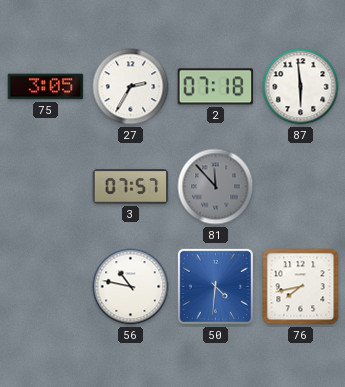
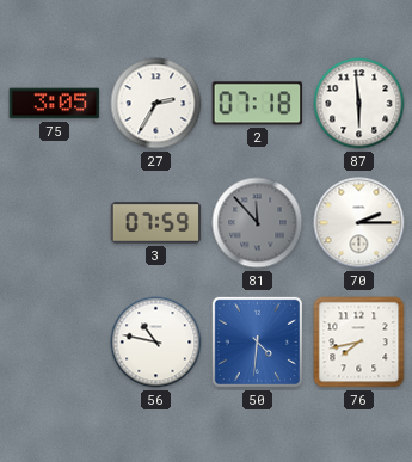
3: 07:57 -> 07:59 (156, 223)
70: none -> 2:15 (359, 223)
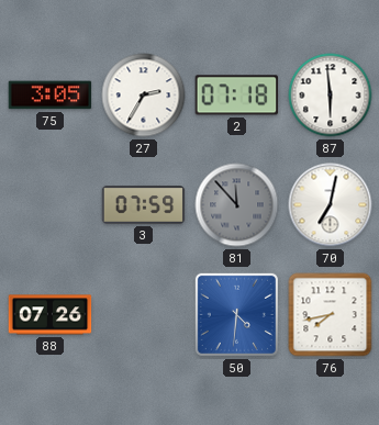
70: 2:15 -> 7:02 (331, 205)
88: none -> 07:26 (51, 315)
56: 10:47 -> none (156, 343)
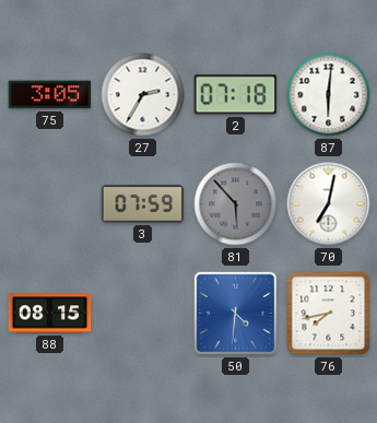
87: 5:59 -> 6:01 (329, 95)
81: 11:53 -> 5:53 (236, 204)
88: 07:26 -> 08:15 (50, 314)
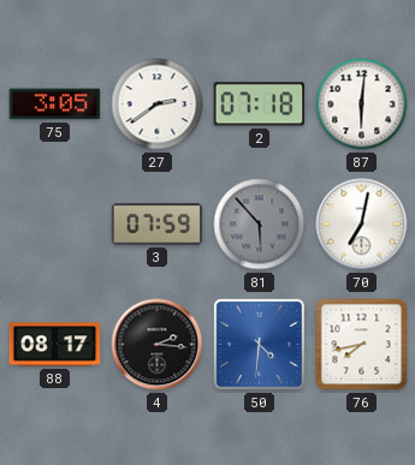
27: 2:35 -> 2:39 (158, 105)
88: 08:15 -> 08:17 (55, 345)
4: none -> 2:16 (158, 345)
